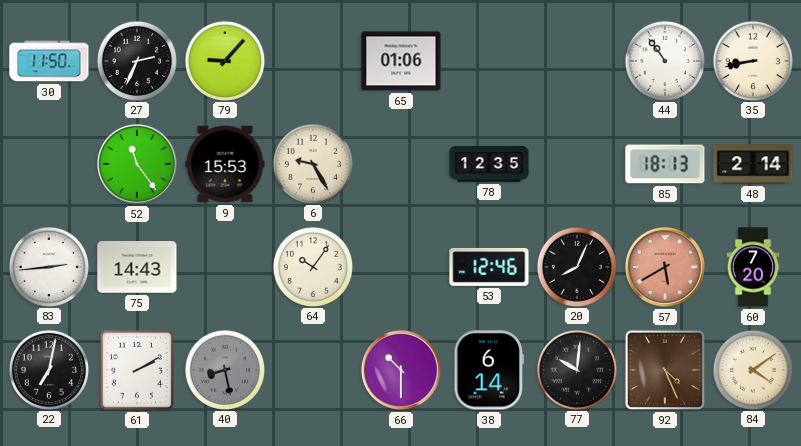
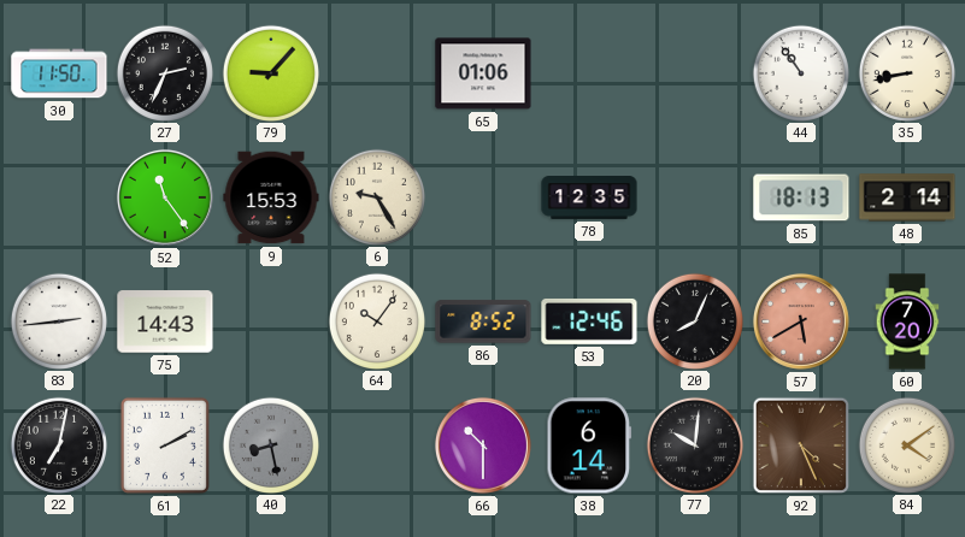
86: none -> 8:52 (483, 321)
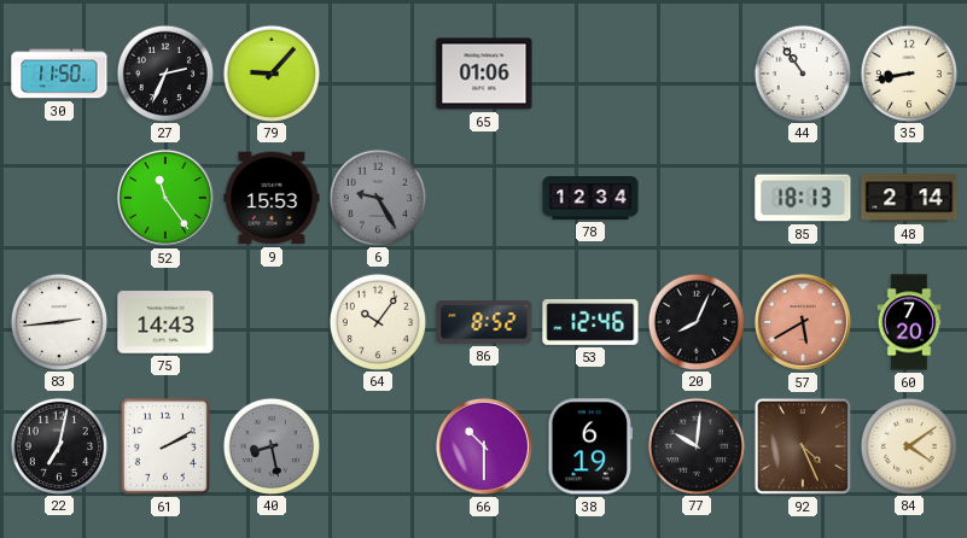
6 dial: cream -> grey (377, 197)
78: 12:35 -> 12:34 (590, 198)
38: 6:14 -> 6:19 (590, 446)
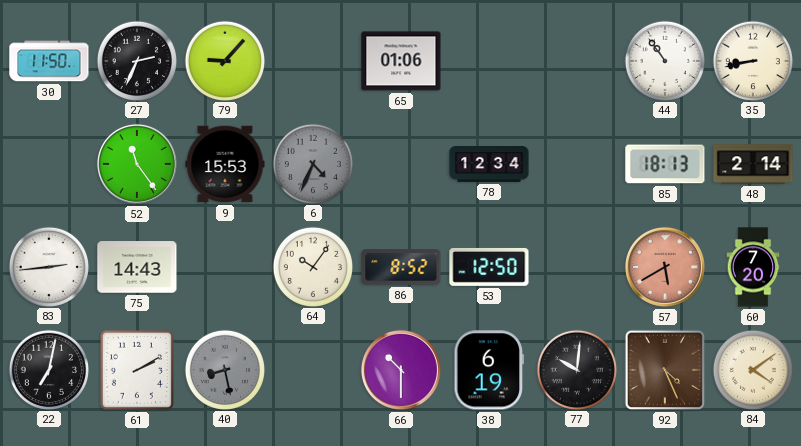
6: 9:25 -> 4:34 (312, 163)
53: 12:46 -> 12:50 (489, 267)
20: 8:04 -> none (695, 321)
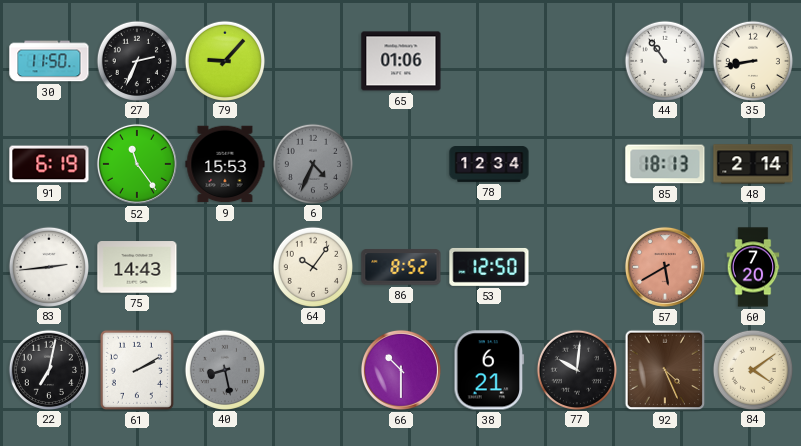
91: none -> 6:19 (49, 164)
38: 6:19 -> 6:21 (489, 370)
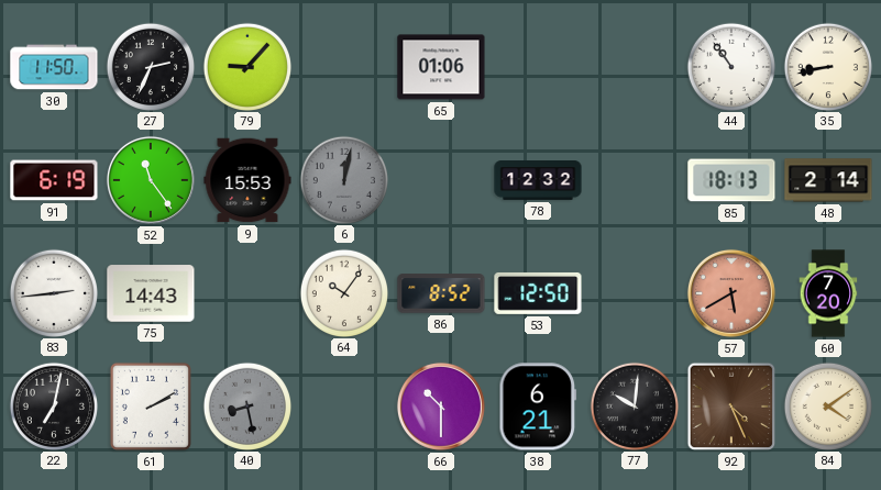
6: 4:34 -> 12:02 (343, 179)
78: 12:34 -> 12:32 (538, 180)
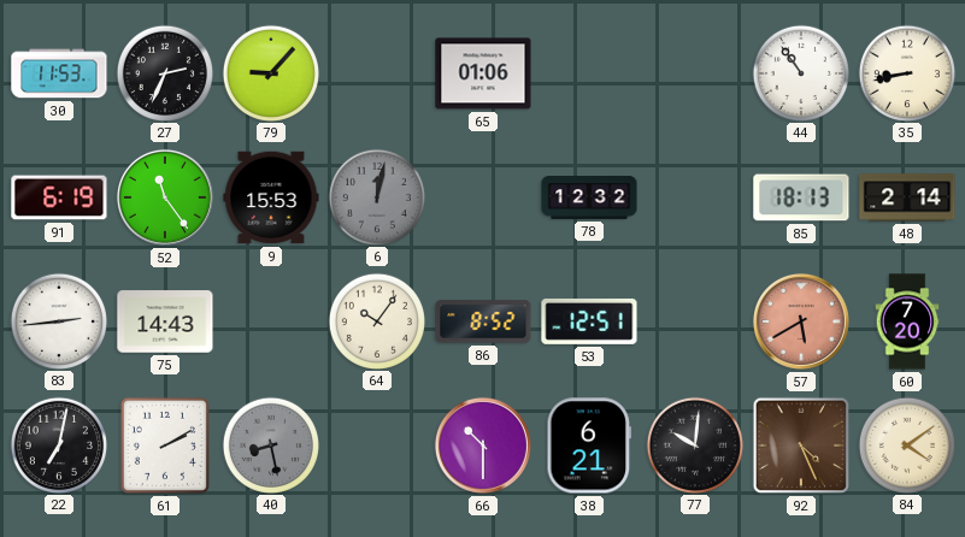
30: 11:50 -> 11:53 (59, 73)
53: 12:50 -> 12:51 (589, 321)
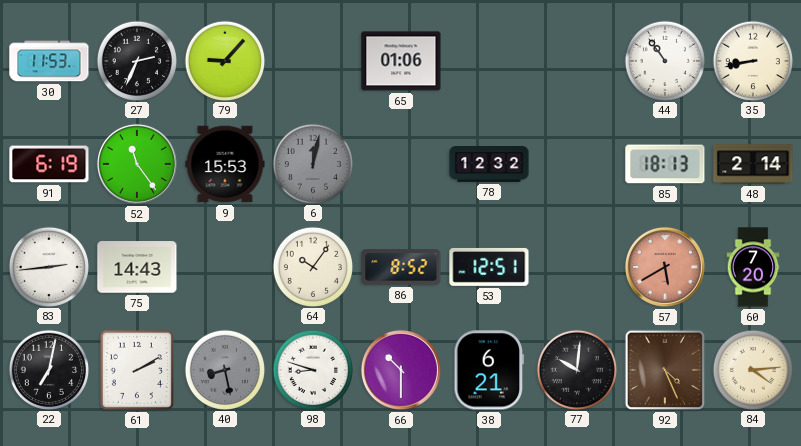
98: none -> 8:48 (312, 369)
84: 4:09 -> 4:14 (752, 369)
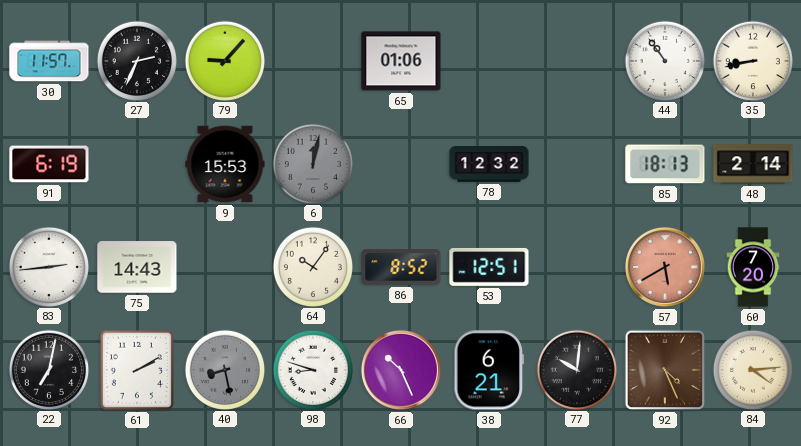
30: 11:53 -> 11:57 (49, 61)
52: 11:24 -> none (137, 164)
66: 10:30 -> 10:26 (401, 370)
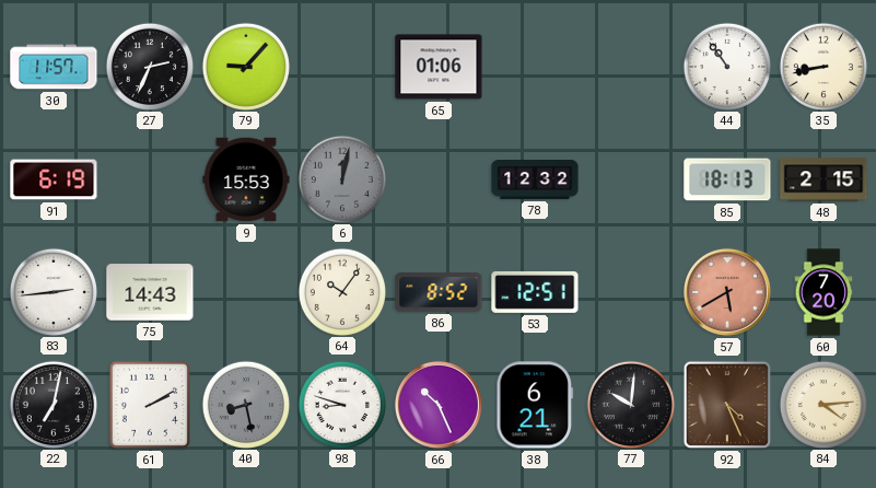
48: 2:14 -> 2:15 (824, 179)
